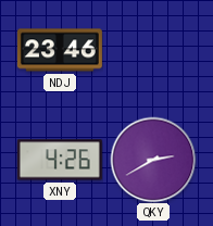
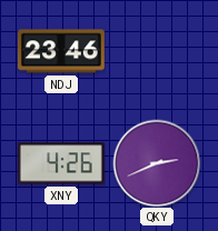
QKY: 2:40 -> 2:41 (157, 163)
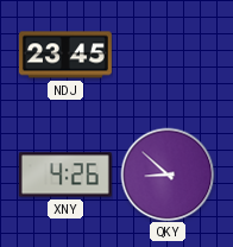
NDJ: 23:46 -> 23:45 (65, 55)
QKY: 2:41 -> 8:52 (168, 175)
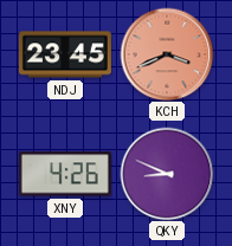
KCH: none -> 3:41 (167, 54)
QKY: 8:52 -> 8:49 (167, 174)
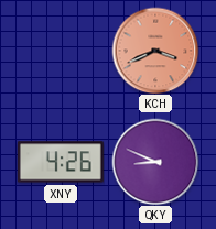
NDJ: 23:45 -> none (65, 54)
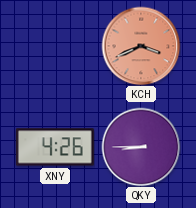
QKY: 8:49 -> 8:45 (141, 147)
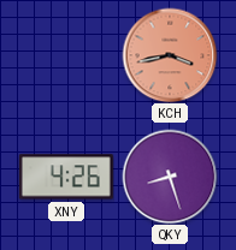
KCH: 3:41 -> 3:43 (170, 55)
QKY: 8:45 -> 8:27 (170, 177)
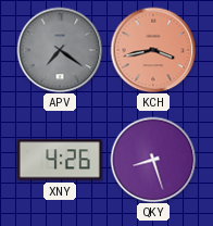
APV: none -> 7:21 (60, 50)
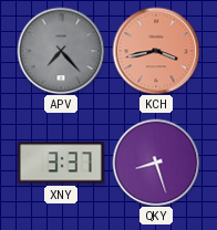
APV: 7:21 -> 7:23 (61, 51)
XNY: 4:26 -> 3:37 (61, 163)
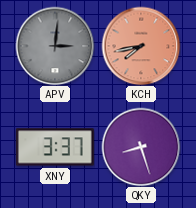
APV: 7:23 -> 3:01 (55, 46)
KCH: 3:43 -> 7:43 (141, 46)
